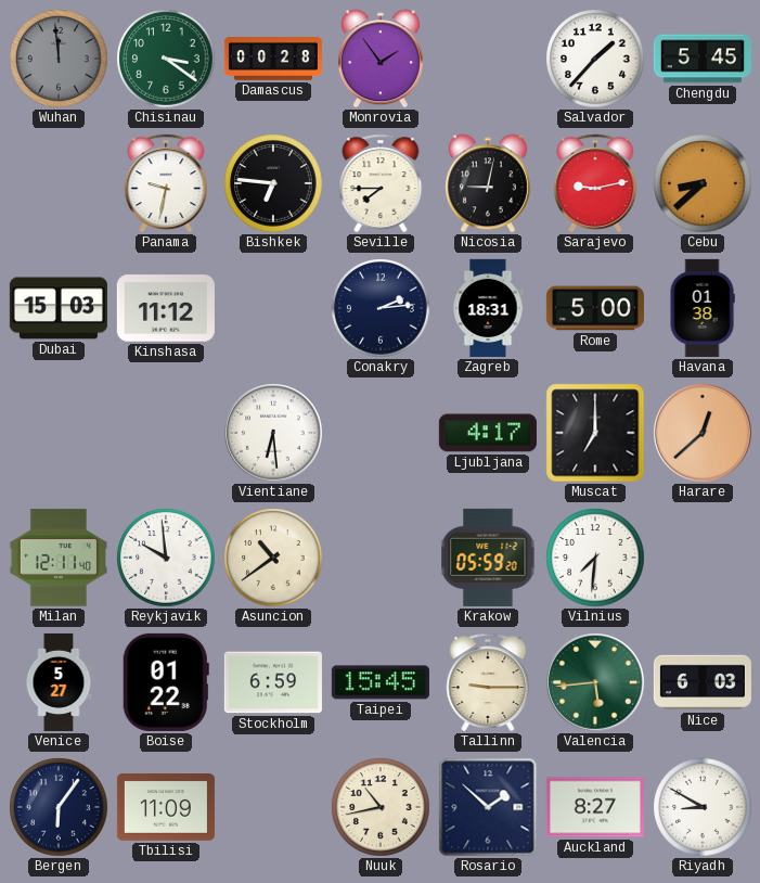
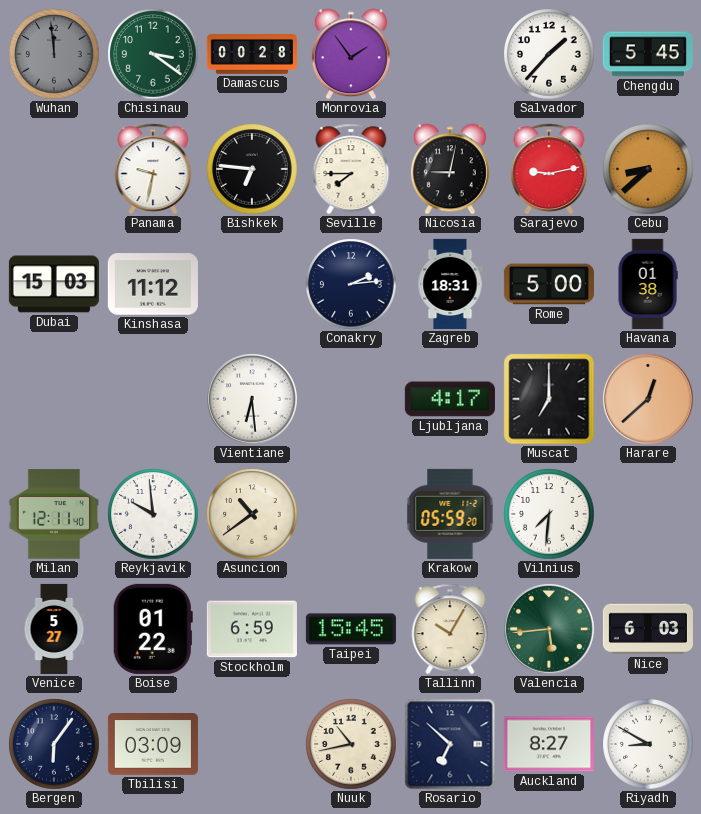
Tallinn: 9:15 -> 10:05 (450, 629)
Tbilisi: 11:09 -> 03:09 (153, 744)
Rosario: 1:52 -> 6:52 (450, 744)
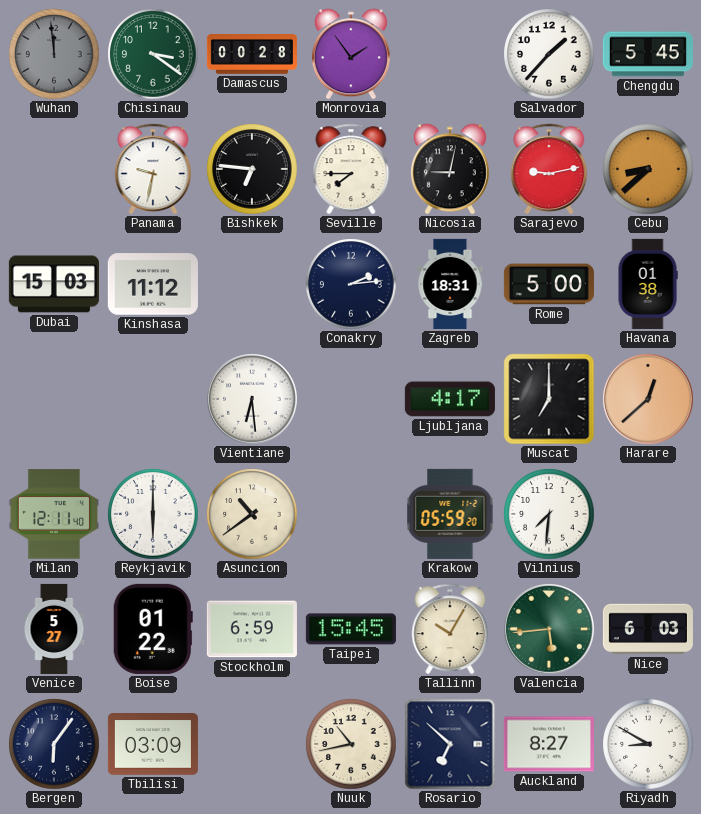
Reykjavik: 9:59 -> 6:00 (153, 514)
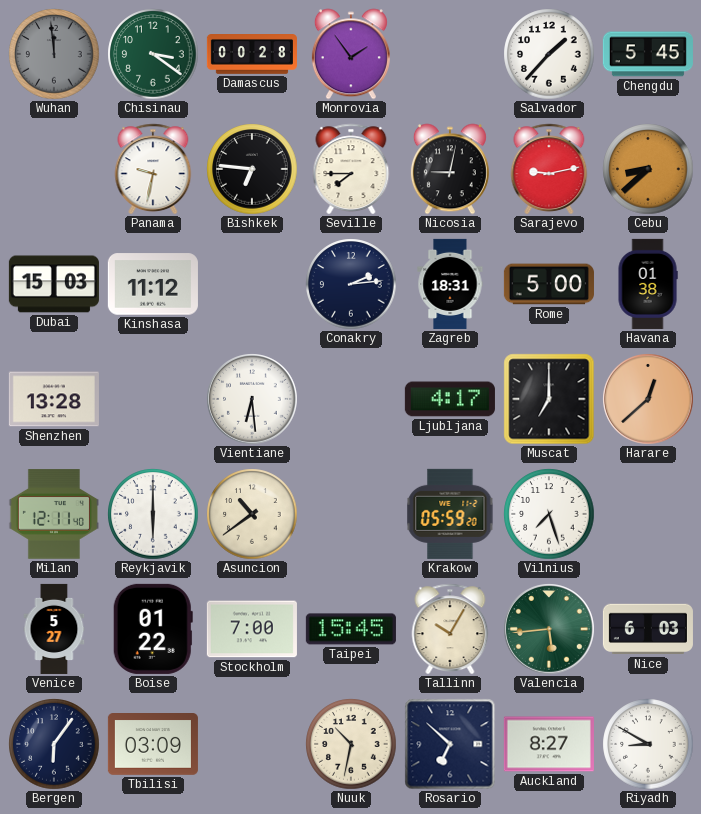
Shenzhen: none -> 13:28 (54, 399)
Vilnius: 7:31 -> 7:27 (549, 514)
Stockholm: 6:59 -> 7:00 (252, 629)
Nuuk: 10:43 -> 10:32 (351, 744)
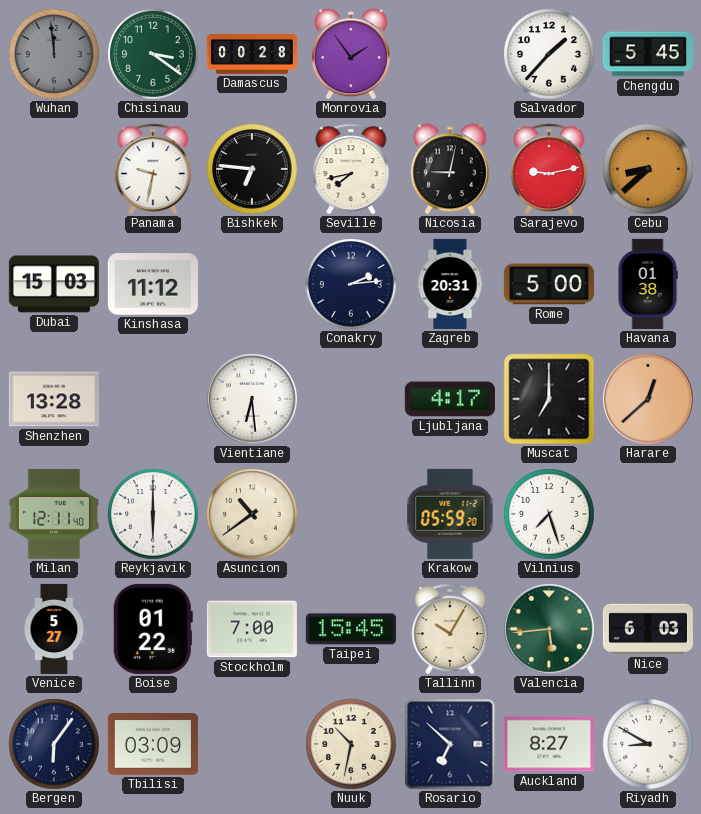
Seville: 7:45 -> 7:43 (351, 169)
Zagreb: 18:31 -> 20:31 (450, 284)
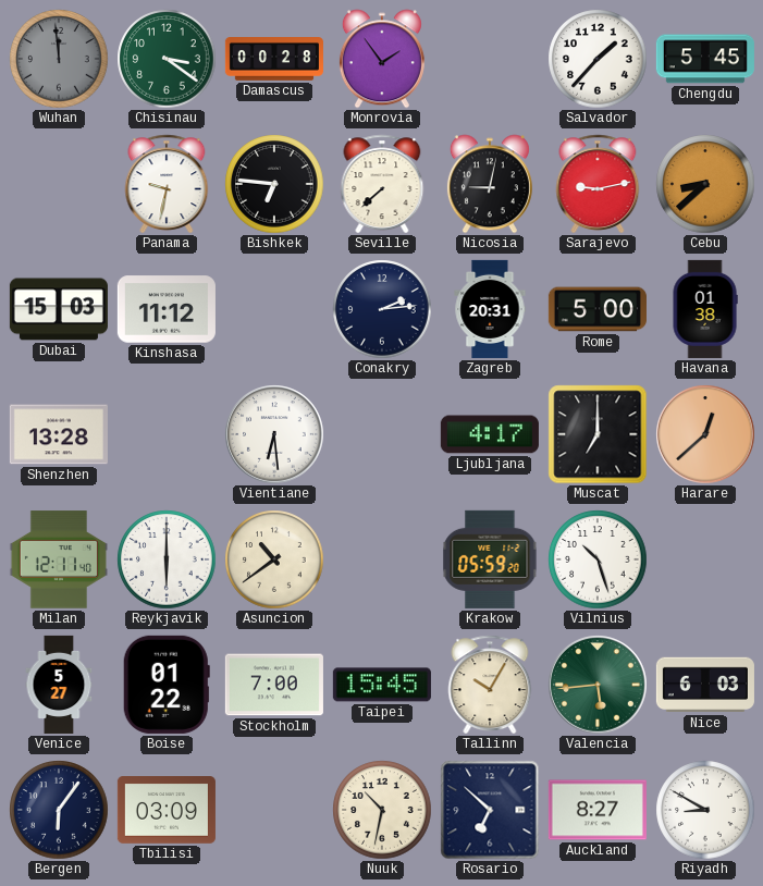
Seville: 7:43 -> 7:38 (382, 184)
Vilnius: 7:27 -> 10:27 (598, 559)
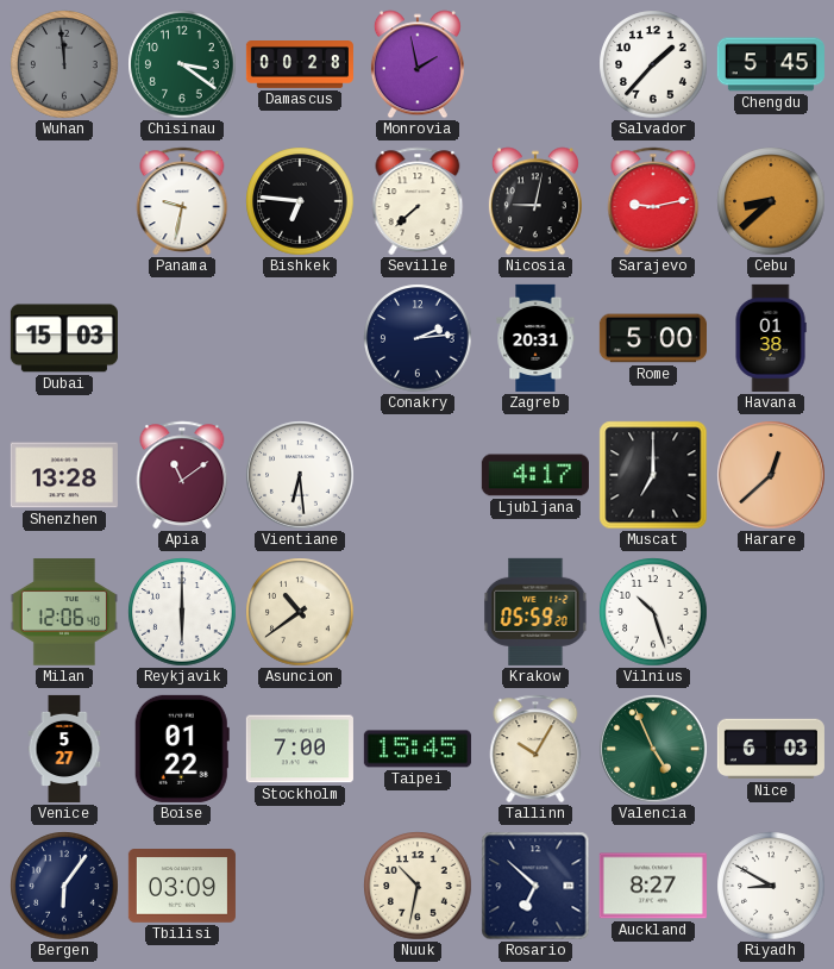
Monrovia: 1:54 -> 1:58 (418, 64)
Kinshasa: 11:12 -> none (167, 309)
Apia: none -> 11:09 (182, 475)
Milan: 12:11 -> 12:06 (64, 612)
Valencia: 5:44 -> 4:56 (653, 749)
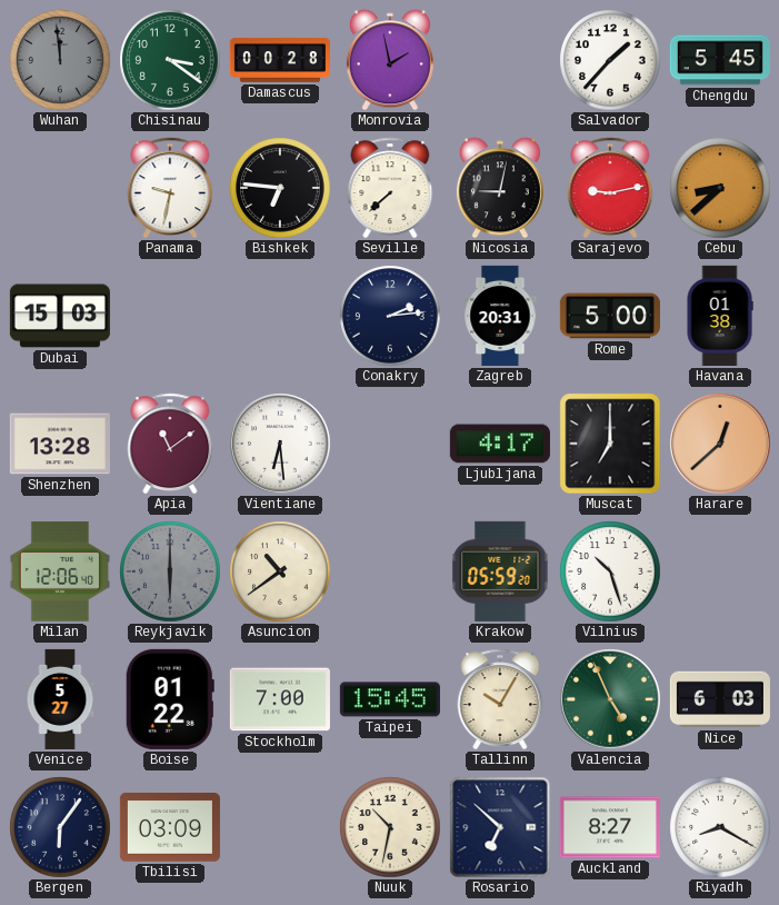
Reykjavik dial: white -> grey (170, 571)
Riyadh: 8:50 -> 8:20 (720, 827)
